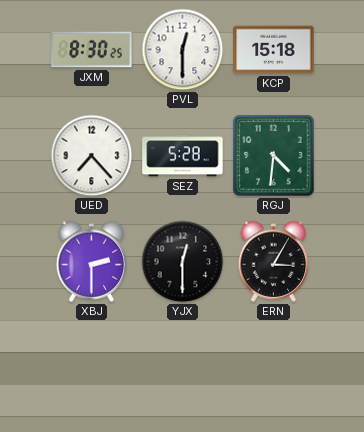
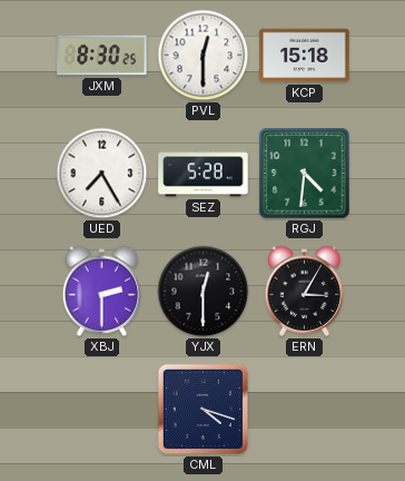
UED: 7:23 -> 7:25 (102, 174)
CML: none -> 4:18 (202, 409)
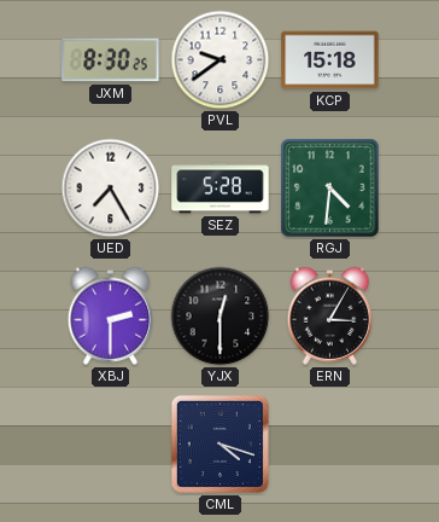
PVL: 12:30 -> 9:39 (221, 60)
